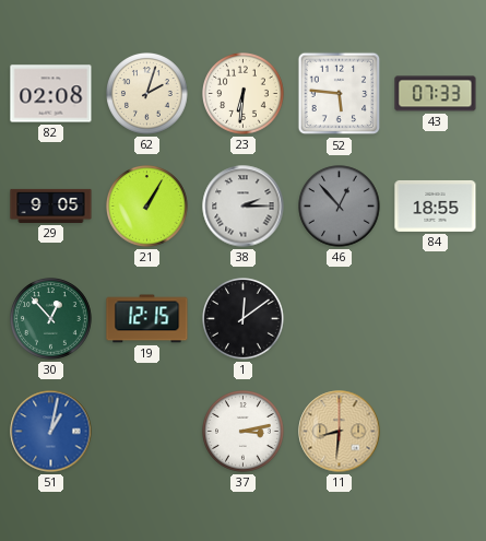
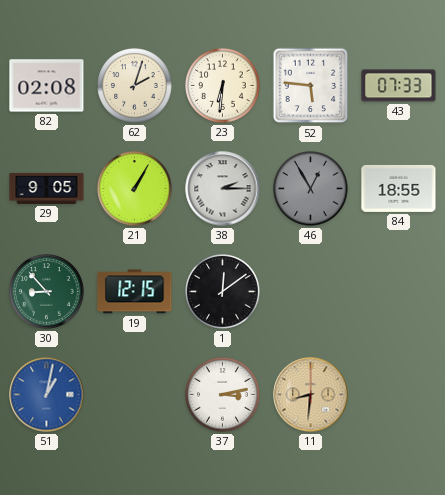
46: 12:53 -> 12:55 (311, 189)
30: 12:53 -> 8:53 (47, 292)
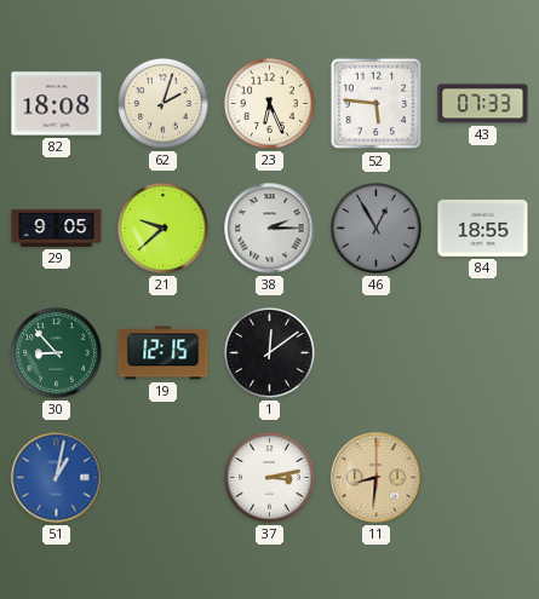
82: 02:08 -> 18:08 (57, 104)
23: 6:31 -> 6:26 (270, 104)
21: 1:05 -> 9:38 (164, 229)
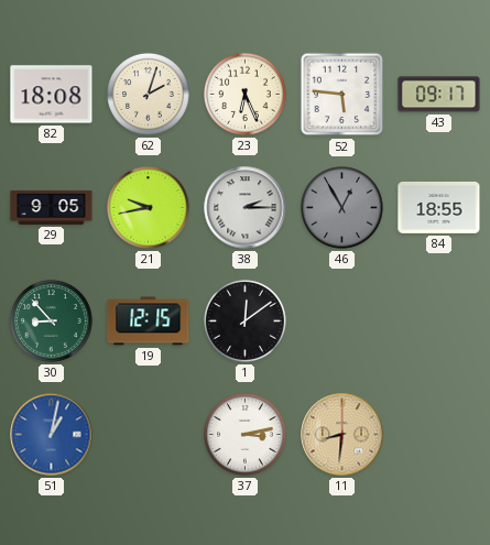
43: 07:33 -> 09:17 (439, 95)
21: 9:38 -> 9:43 (149, 208)
